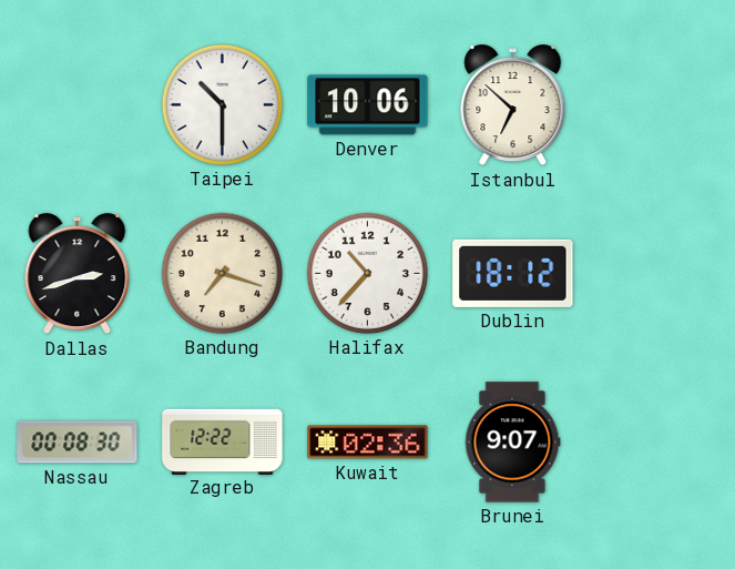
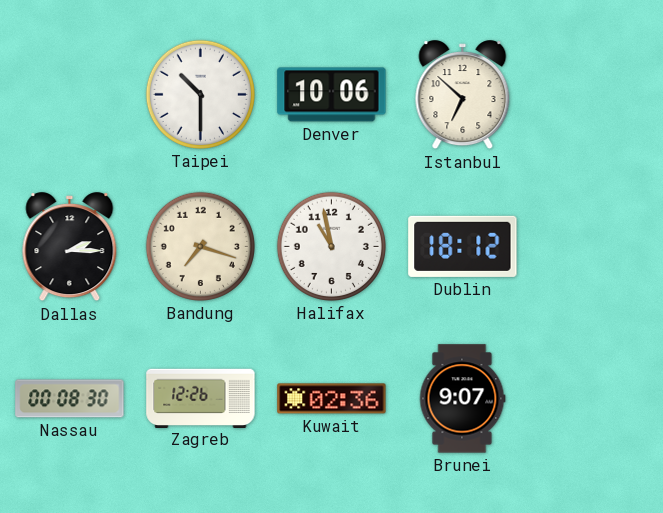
Dallas: 2:42 -> 2:15 (70, 247)
Halifax: 10:37 -> 10:58 (331, 246)
Zagreb: 12:22 -> 12:26 (201, 398)
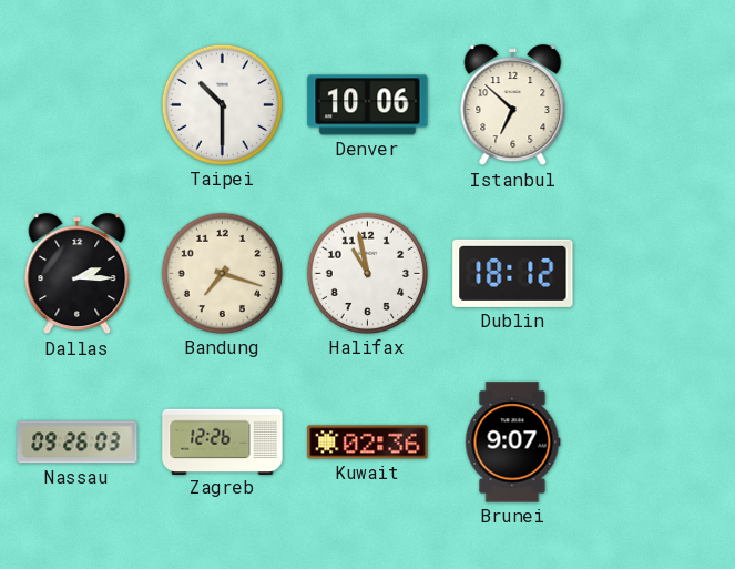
Nassau: 00:08 -> 09:26 (78, 443)
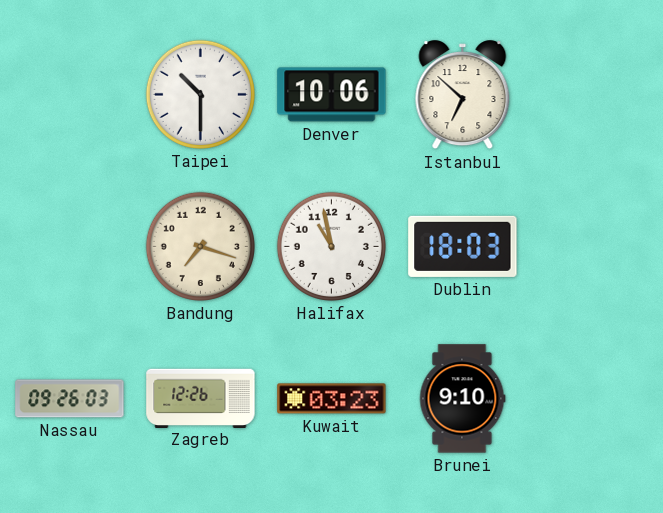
Dallas: 2:15 -> none (78, 274)
Dublin: 18:12 -> 18:03 (463, 246)
Kuwait: 02:36 -> 03:23 (332, 399)
Brunei: 9:07 -> 9:10 (462, 399)
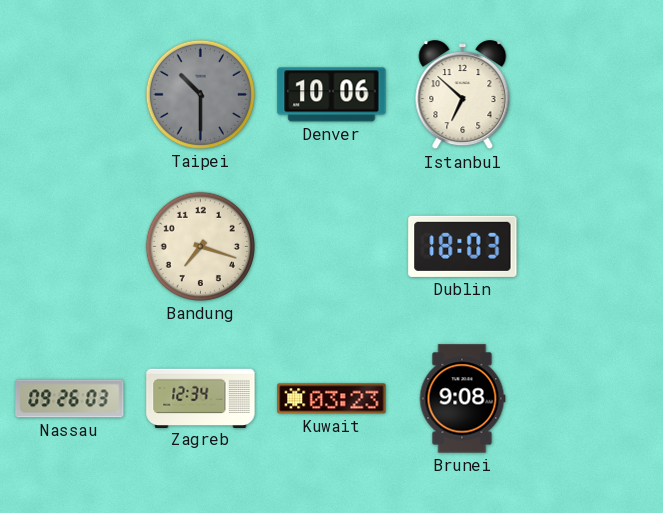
Taipei dial: white -> grey (200, 94)
Halifax: 10:58 -> none (331, 246)
Zagreb: 12:26 -> 12:34 (201, 398)
Brunei: 9:10 -> 9:08 (462, 399)
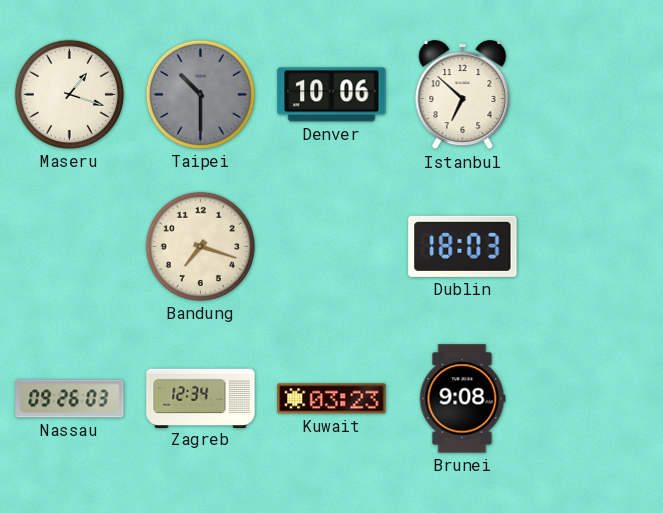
Maseru: none -> 1:18 (69, 94)
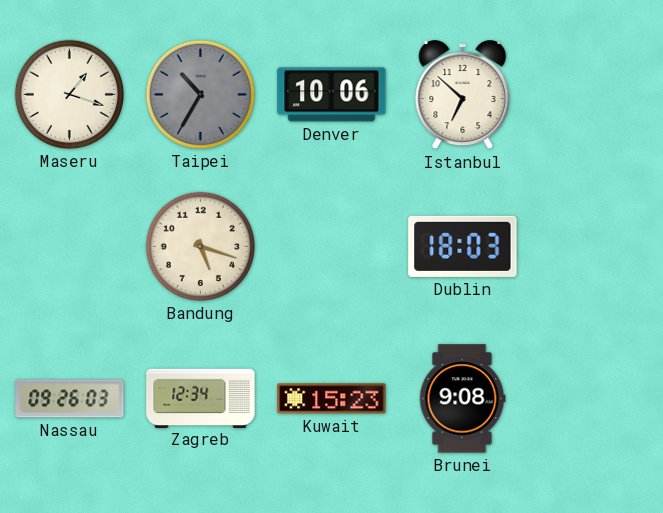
Taipei: 10:30 -> 10:35 (200, 94)
Bandung: 7:18 -> 5:18 (200, 246)
Kuwait: 03:23 -> 15:23 (332, 399)
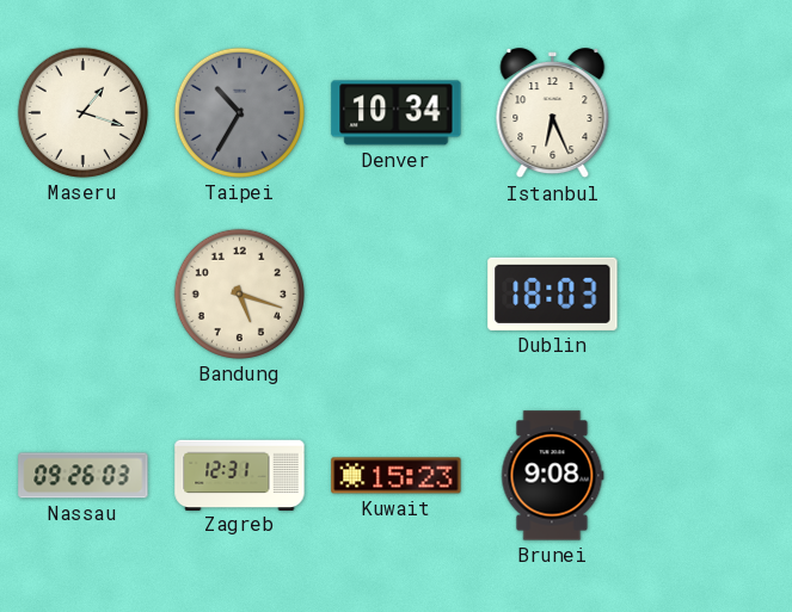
Denver: 10:06 -> 10:34 (397, 113)
Istanbul: 6:52 -> 6:26 (553, 113)
Zagreb: 12:34 -> 12:31 (240, 475)
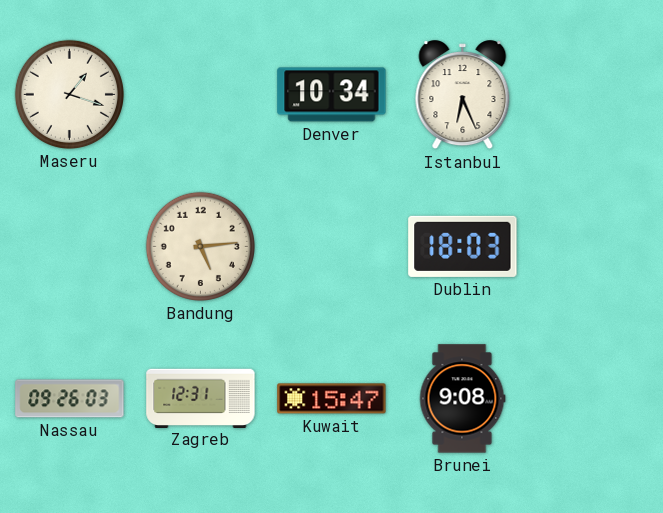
Taipei: 10:35 -> none (239, 112)
Bandung: 5:18 -> 5:14 (200, 246)
Kuwait: 15:23 -> 15:47 (332, 399)
